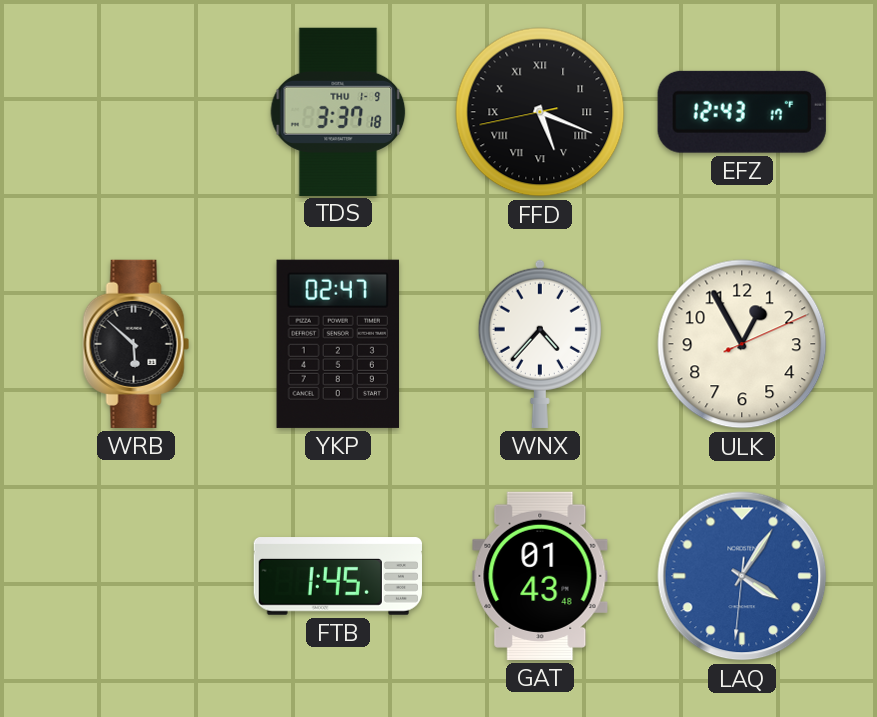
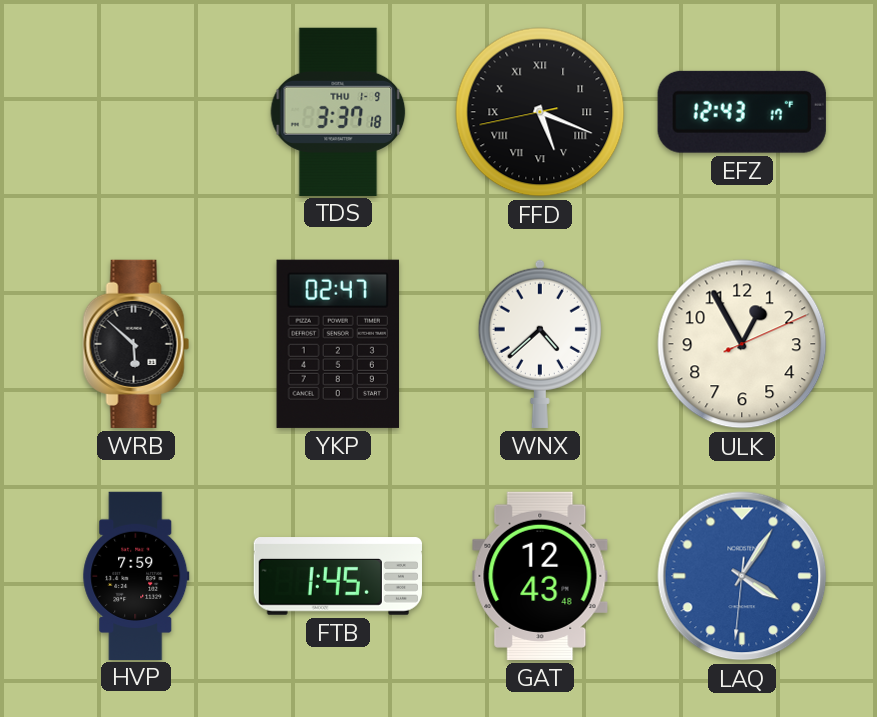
WNX: 4:37 -> 4:38 (540, 343)
HVP: none -> 7:59 (136, 575)
GAT: 01:43 -> 12:43 (540, 576)
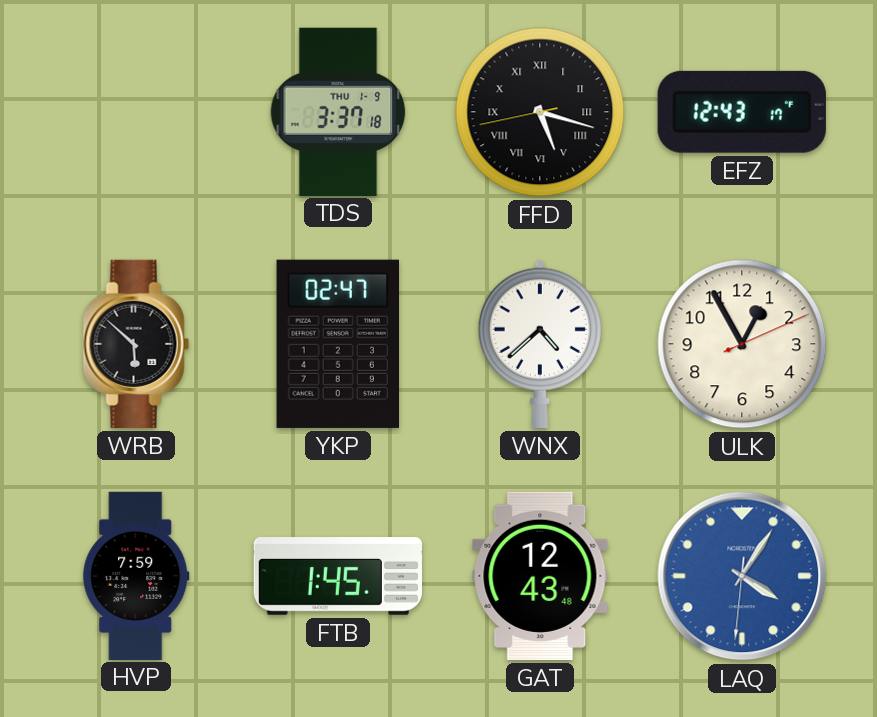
FFD: 5:18 -> 5:17 (540, 112)
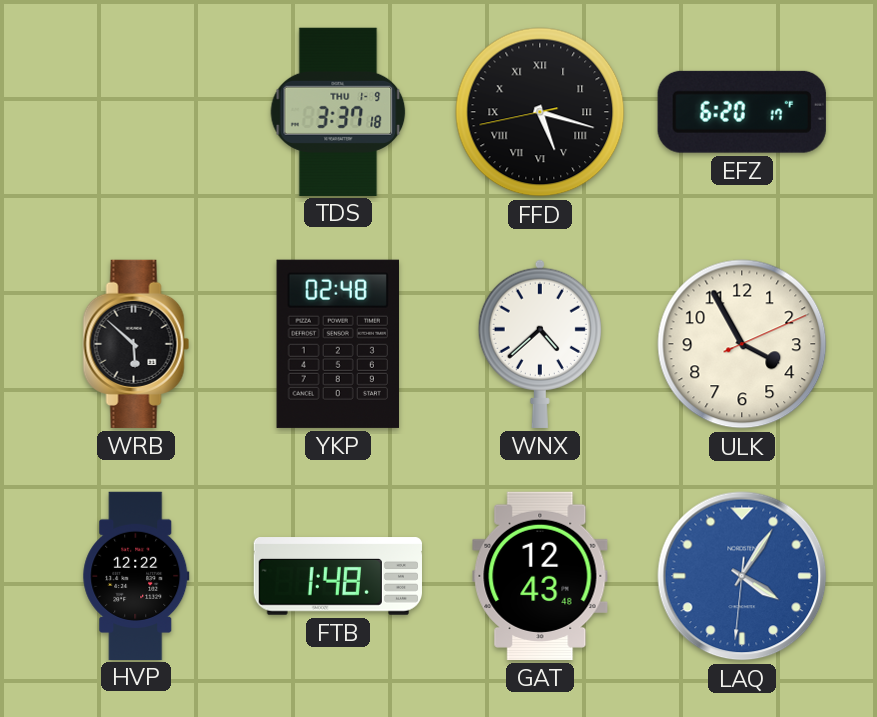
EFZ: 12:43 -> 6:20 (742, 112)
YKP: 02:47 -> 02:48 (337, 344)
ULK: 12:55 -> 3:55 (742, 344)
HVP: 7:59 -> 12:22 (136, 575)
FTB: 1:45 -> 1:48 (337, 576)
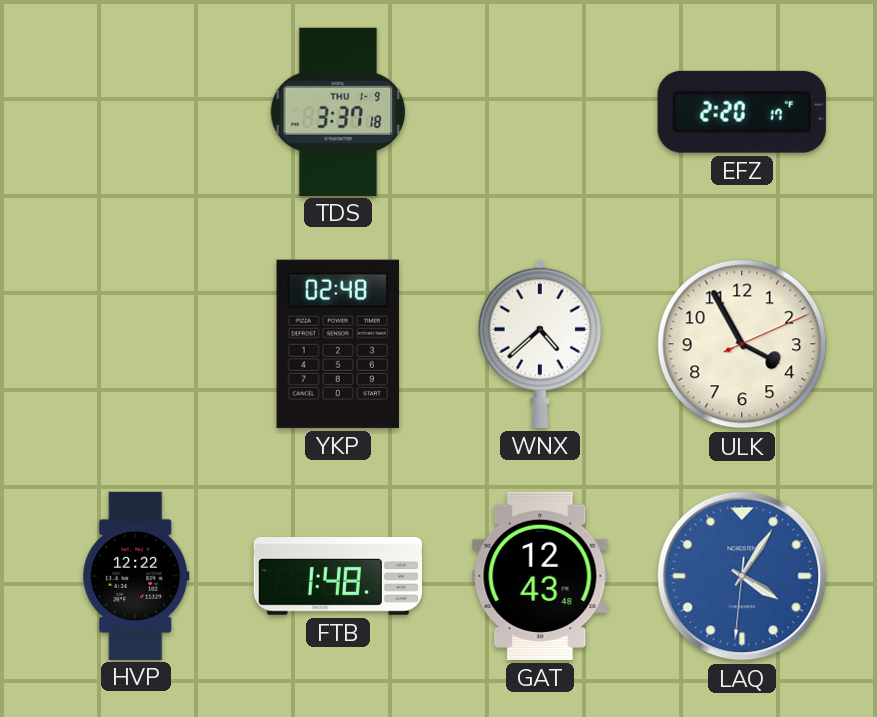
FFD: 5:17 -> none (540, 112)
EFZ: 6:20 -> 2:20 (742, 112)
WRB: 5:52 -> none (136, 344)
